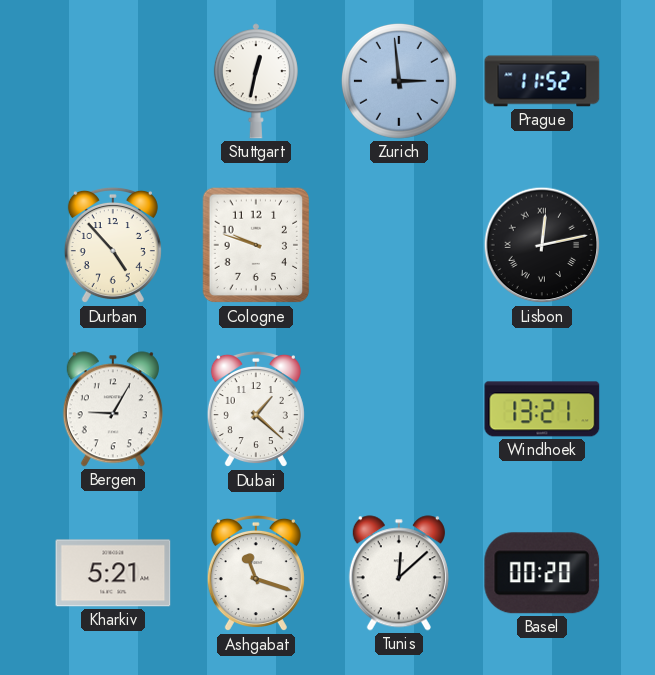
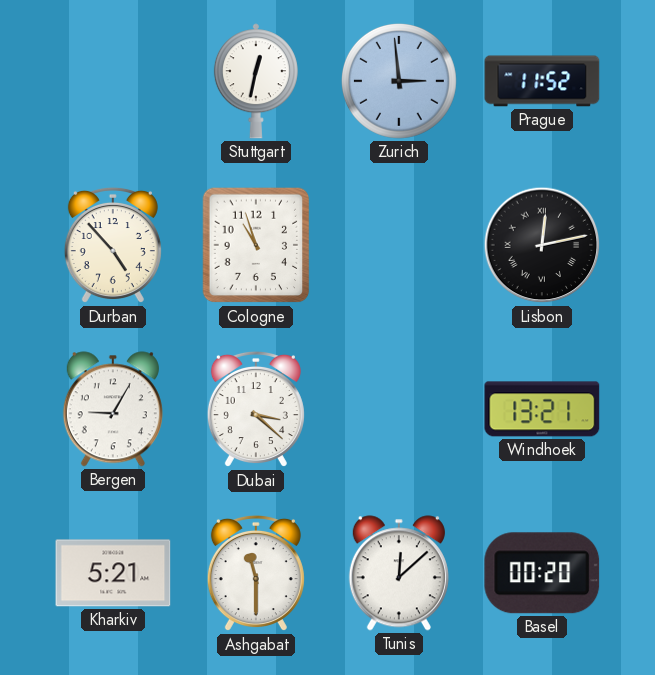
Cologne: 9:48 -> 10:57 (256, 245)
Dubai: 1:22 -> 3:22 (256, 409)
Ashgabat: 11:18 -> 11:30 (256, 573)
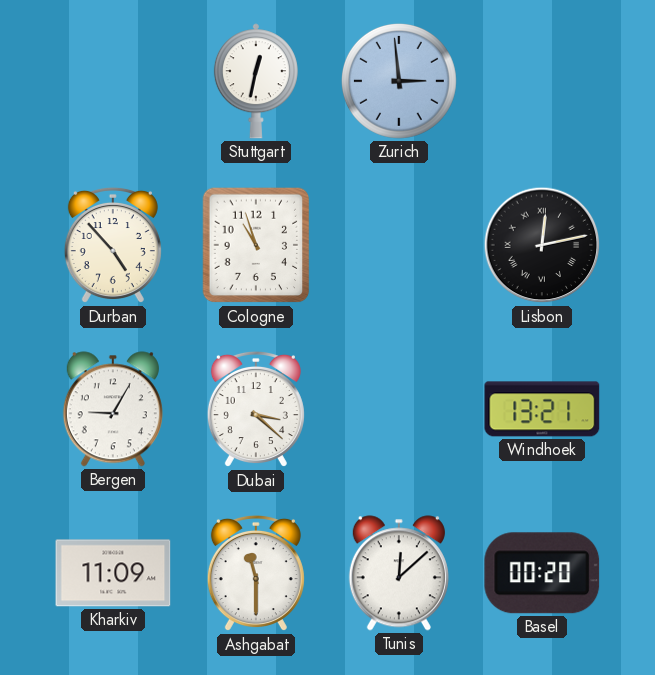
Prague: 11:52 -> none (542, 81)
Kharkiv: 5:21 -> 11:09 (113, 573)
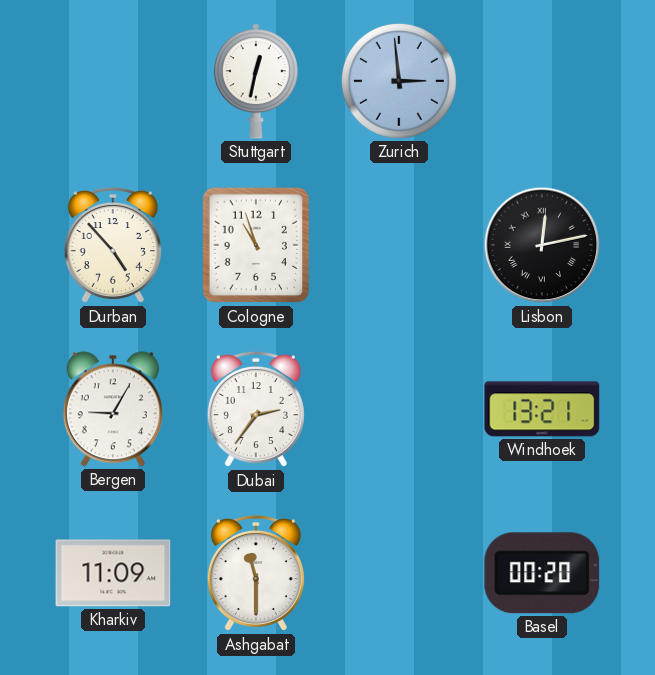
Dubai: 3:22 -> 2:36 (256, 409)
Tunis: 12:08 -> none (399, 573)
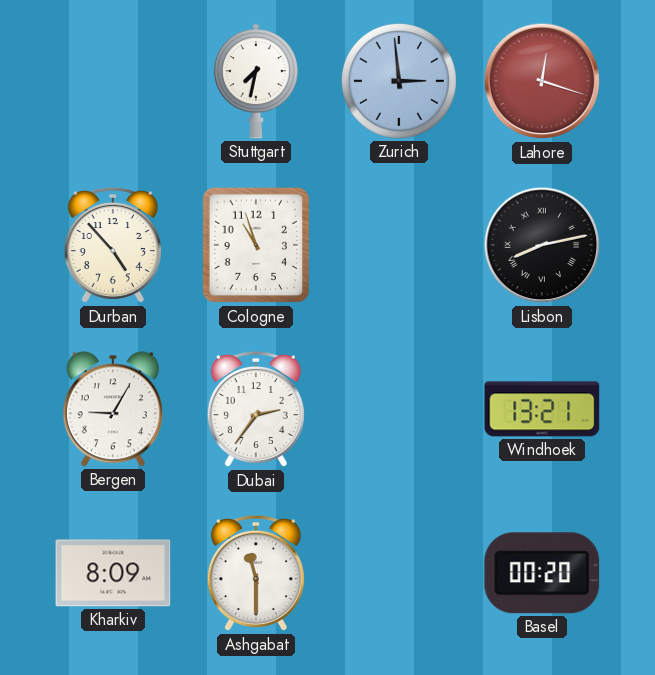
Stuttgart: 12:32 -> 7:32 (256, 81)
Lahore: none -> 12:18 (542, 81)
Lisbon: 12:13 -> 8:13 (542, 245)
Kharkiv: 11:09 -> 8:09 (113, 573)
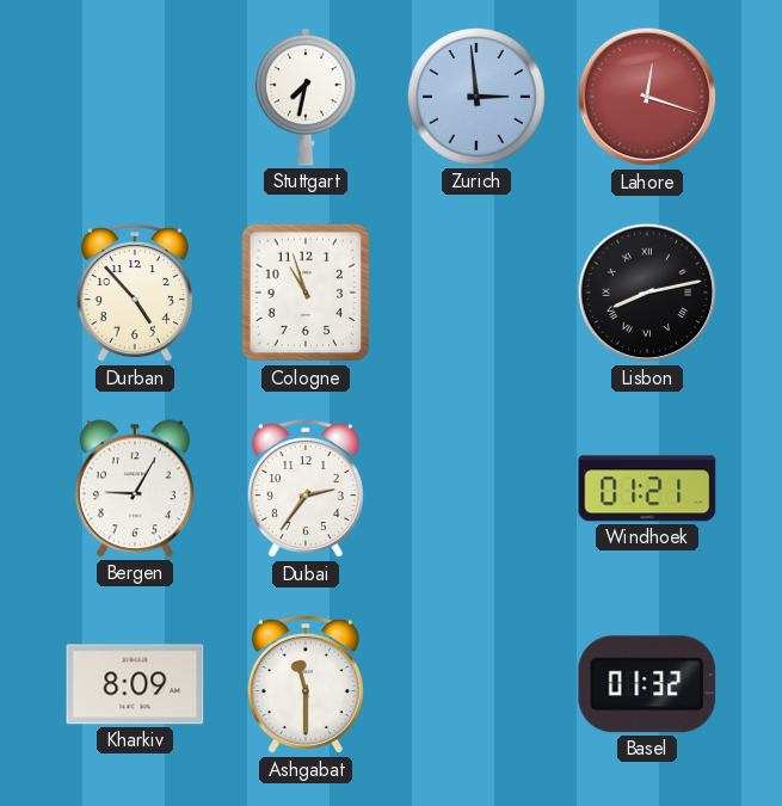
Windhoek: 13:21 -> 01:21 (647, 488)
Basel: 00:20 -> 01:32 (647, 684)
